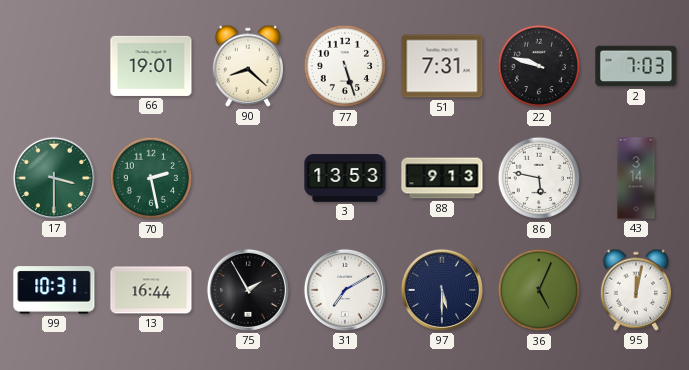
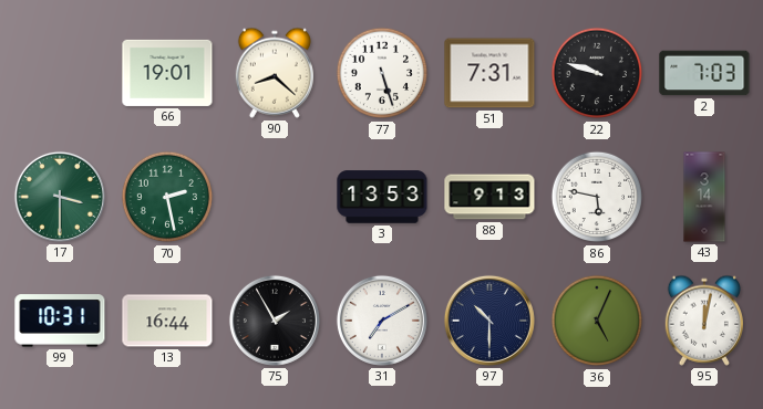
97: 5:30 -> 10:30 (489, 321)
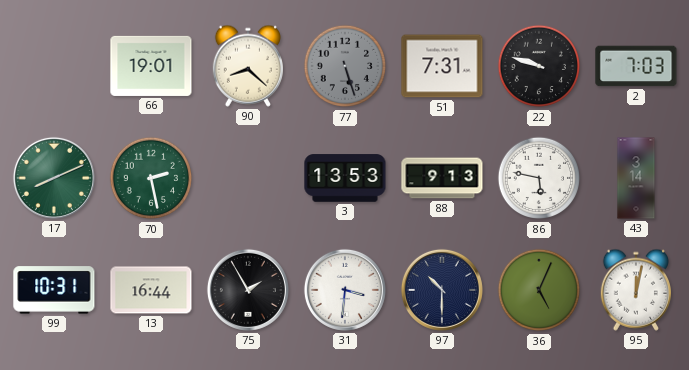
77 dial: white -> grey (345, 66)
17: 3:30 -> 8:11 (54, 178)
31: 7:10 -> 3:31 (345, 290)
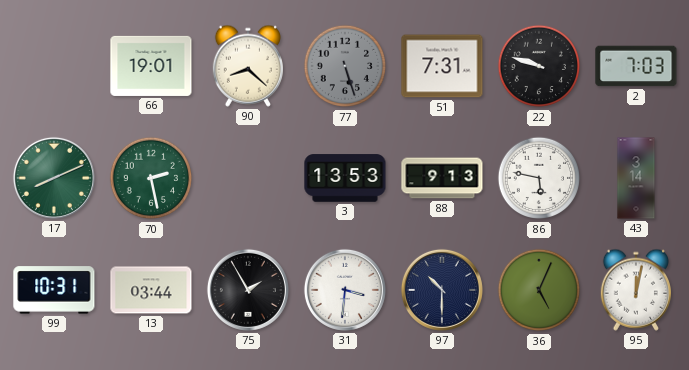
13: 16:44 -> 03:44 (151, 290)
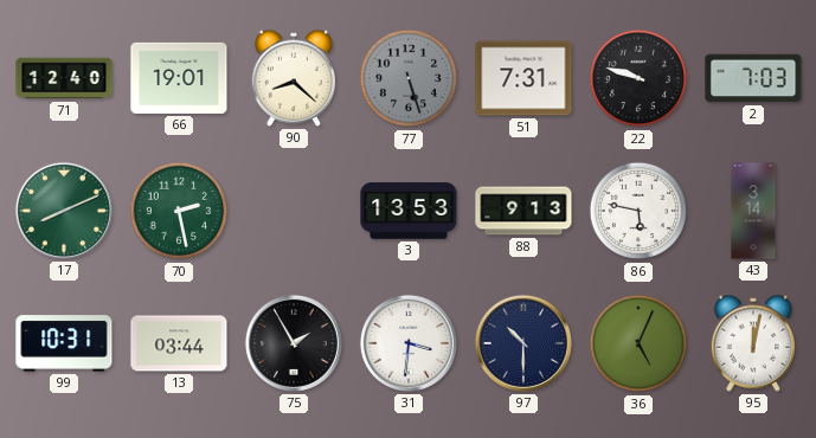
71: none -> 12:40 (64, 78)
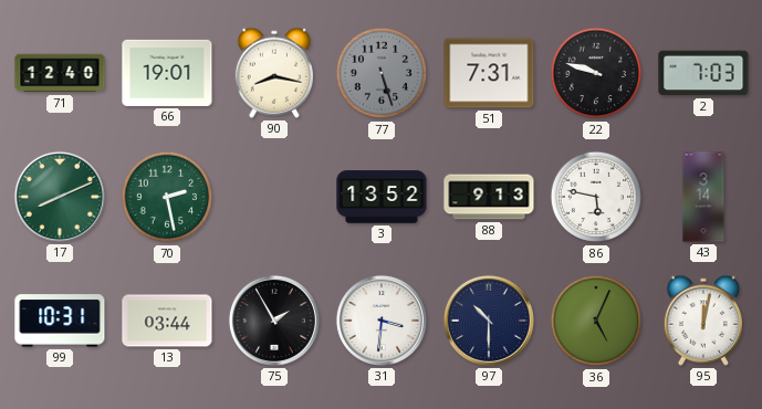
90: 8:22 -> 8:17 (273, 73)
3: 13:53 -> 13:52 (382, 197)
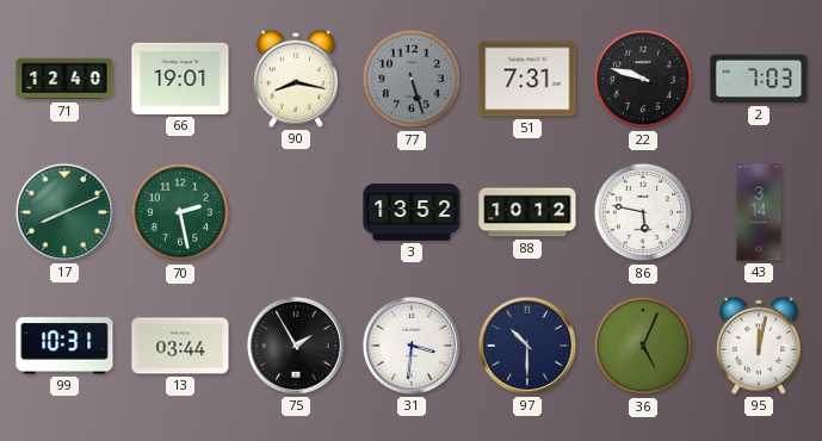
88: 9:13 -> 10:12 (527, 212)
